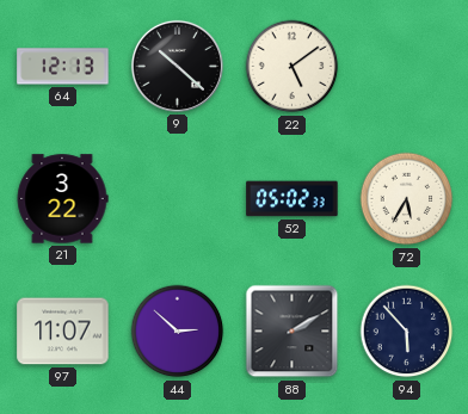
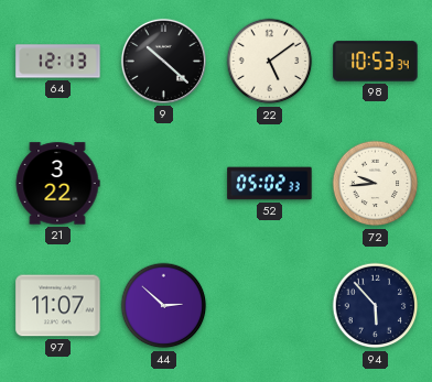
98: none -> 10:53 (376, 62)
72: 5:35 -> 9:44 (376, 184)
88: 2:10 -> none (292, 332)
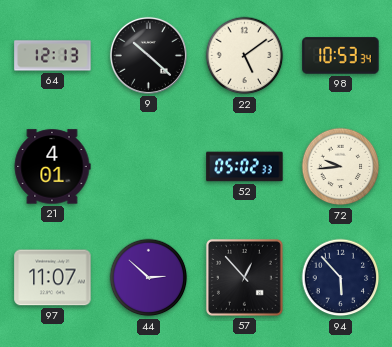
21: 3:22 -> 4:01 (52, 167)
57: none -> 12:53 (244, 277)
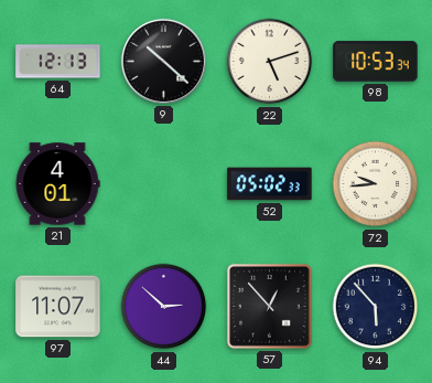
22: 5:09 -> 5:12 (270, 62)
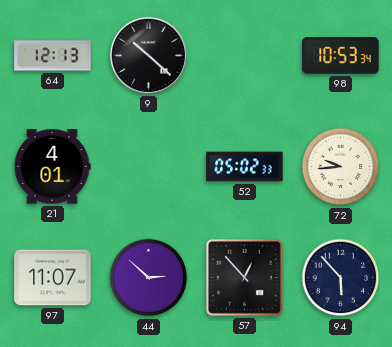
22: 5:12 -> none (270, 62)
